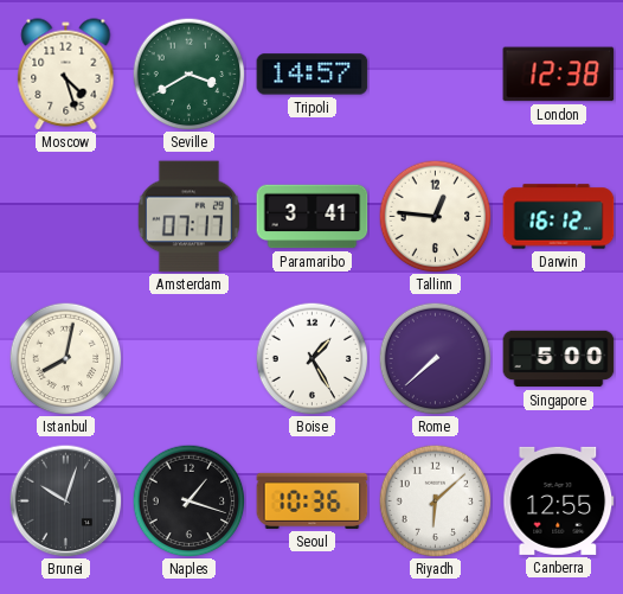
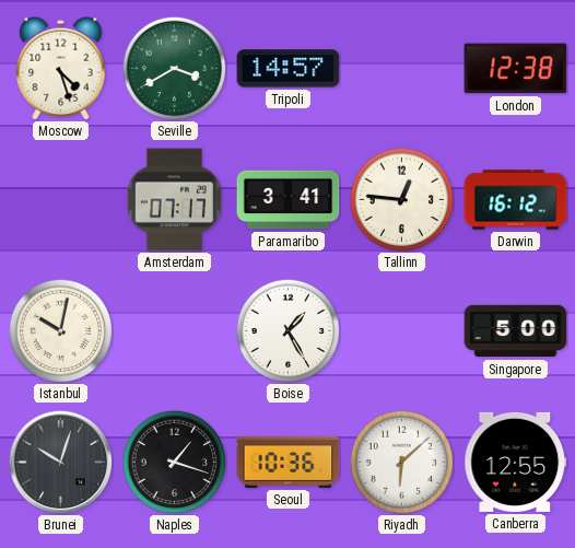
Istanbul: 8:02 -> 10:02 (60, 330)
Rome: 7:38 -> none (435, 358)
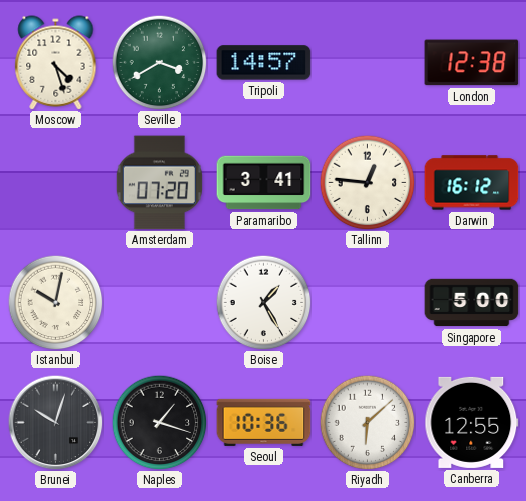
Amsterdam: 07:17 -> 07:20 (159, 183)
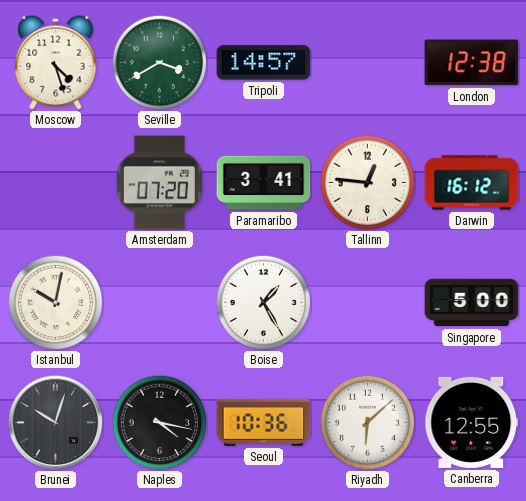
Naples: 1:18 -> 4:17 (159, 422)
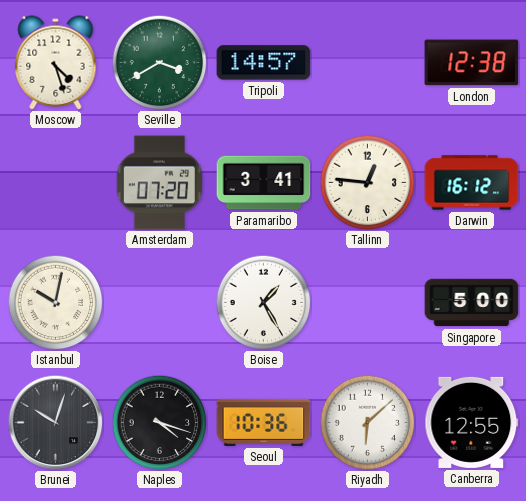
Naples: 4:17 -> 4:18 (159, 422)
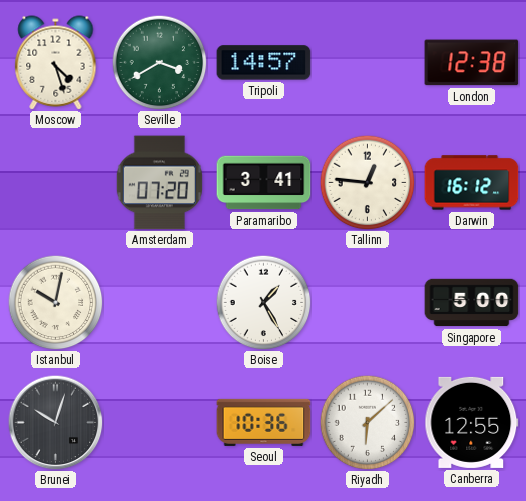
Naples: 4:18 -> none (159, 422)
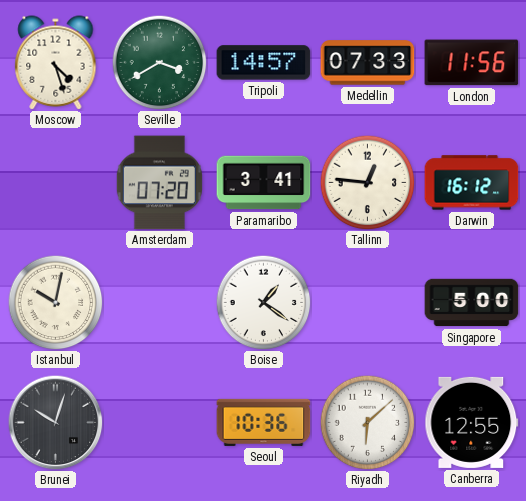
Medellin: none -> 07:33 (368, 63)
London: 12:38 -> 11:56 (472, 63)
Boise: 1:25 -> 1:21 (263, 302)
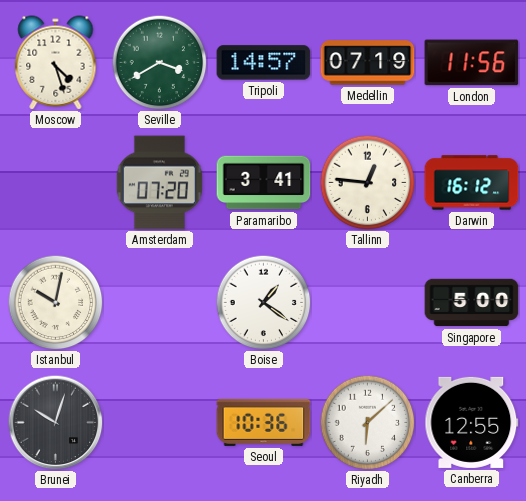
Medellin: 07:33 -> 07:19 (368, 63)
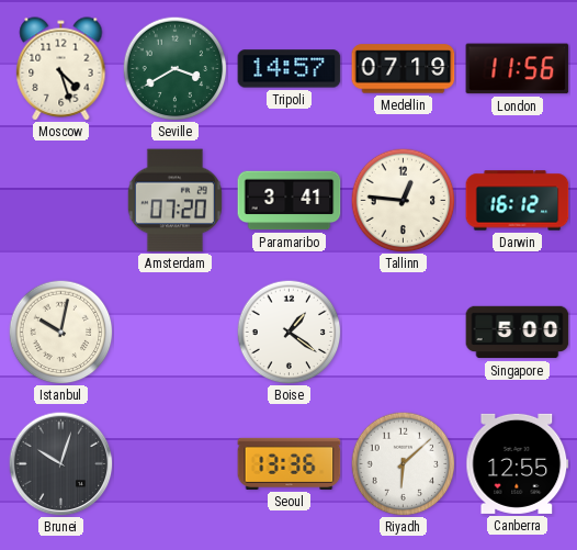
Seoul: 10:36 -> 13:36 (290, 463)
